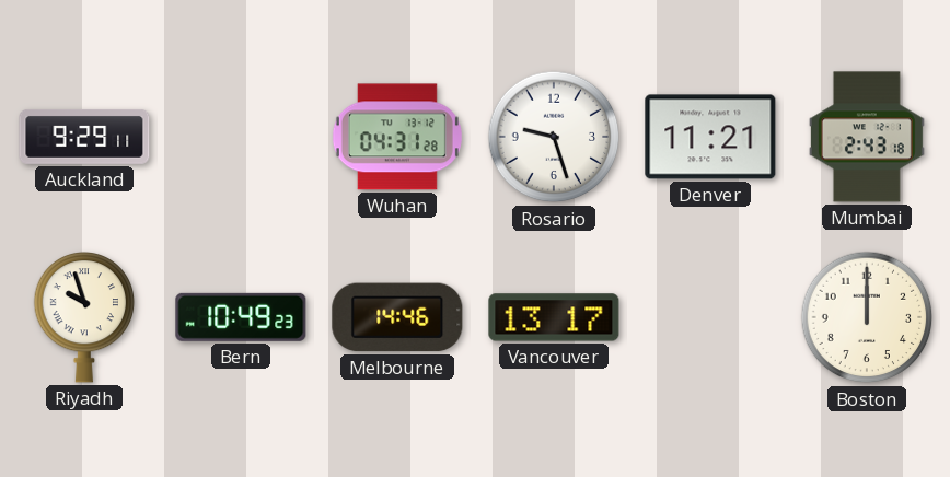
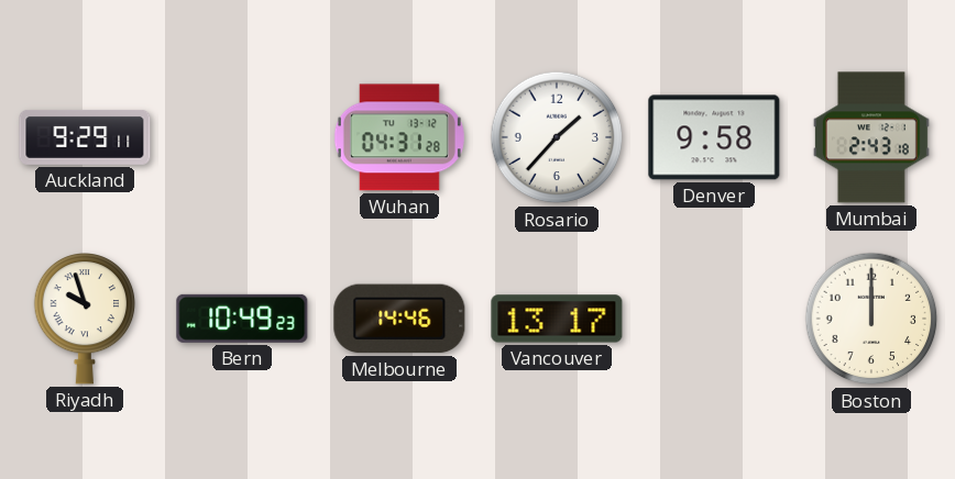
Rosario: 9:27 -> 1:37 (557, 137)
Denver: 11:21 -> 9:58 (714, 137)
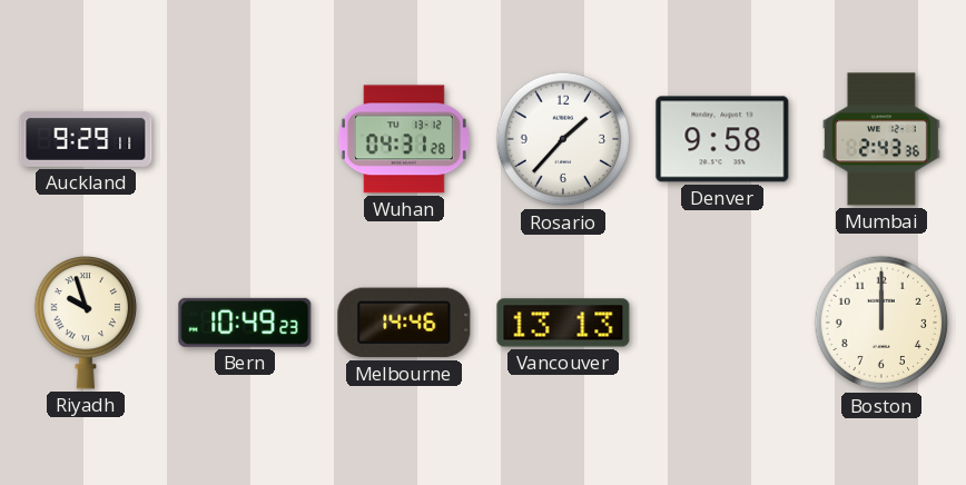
Mumbai: 2:43:18 -> 2:43:36 (881, 139)
Vancouver: 13:17 -> 13:13 (563, 323)
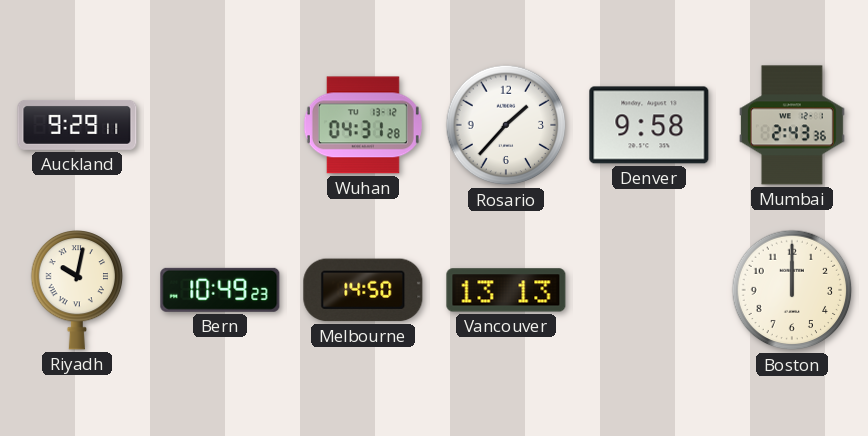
Riyadh: 9:57 -> 10:02 (77, 290)
Melbourne: 14:46 -> 14:50 (363, 290)
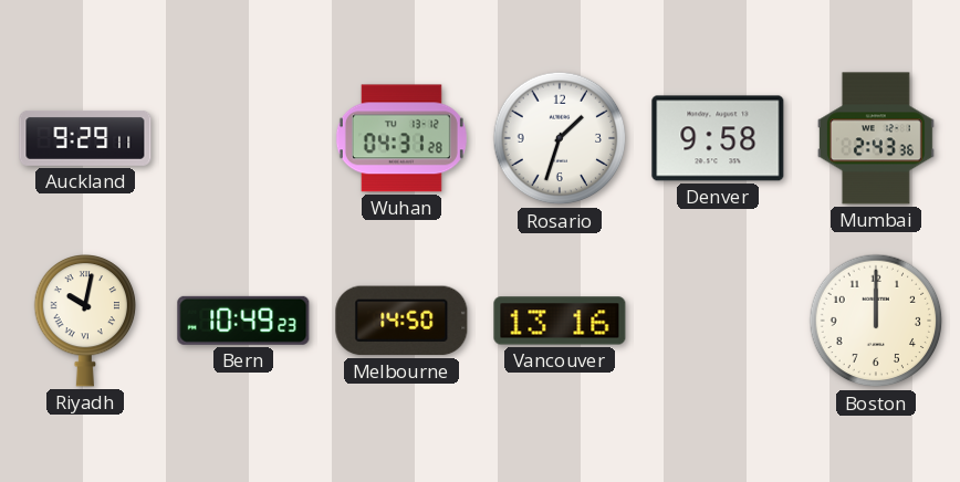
Rosario: 1:37 -> 1:33 (560, 138)
Vancouver: 13:13 -> 13:16 (560, 321)
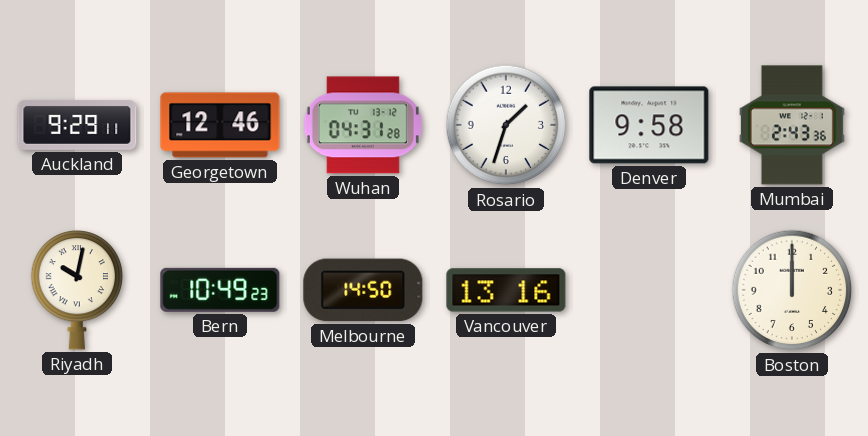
Georgetown: none -> 12:46 (220, 125)
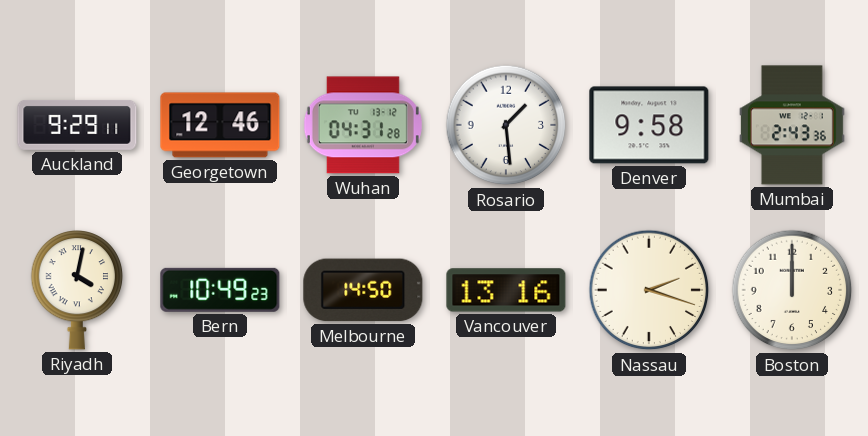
Rosario: 1:33 -> 1:29 (506, 125)
Riyadh: 10:02 -> 4:02 (77, 290)
Nassau: none -> 2:18 (649, 290)
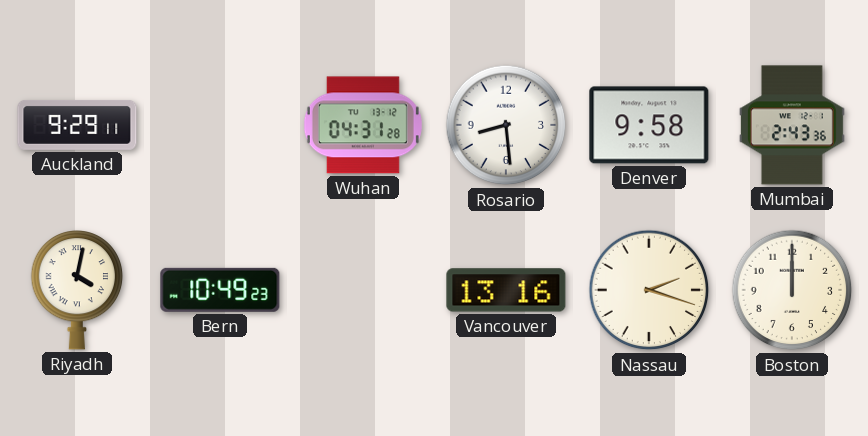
Georgetown: 12:46 -> none (220, 125)
Rosario: 1:29 -> 8:29 (506, 125)
Melbourne: 14:50 -> none (363, 290)
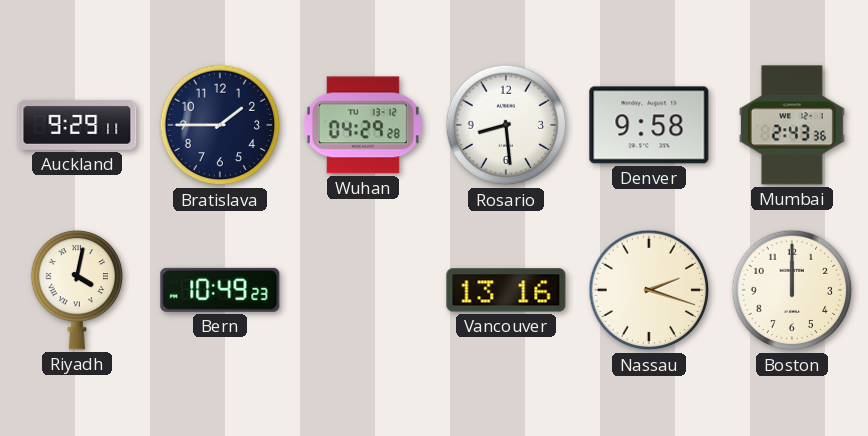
Bratislava: none -> 1:45 (220, 125)
Wuhan: 04:31 -> 04:29 (363, 125)
